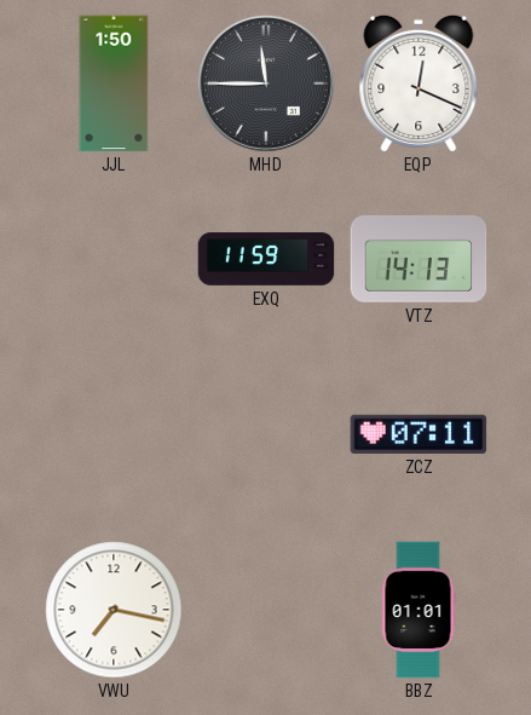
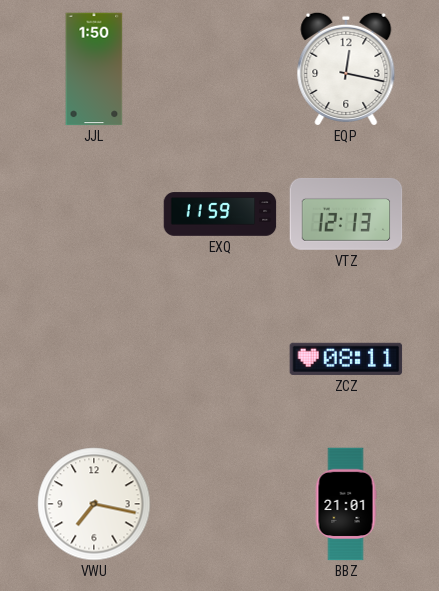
MHD: 11:45 -> none (266, 83)
EQP: 12:19 -> 12:17 (346, 69)
VTZ: 14:13 -> 12:13 (346, 214)
ZCZ: 07:11 -> 08:11 (346, 359)
BBZ: 01:01 -> 21:01 (346, 504)
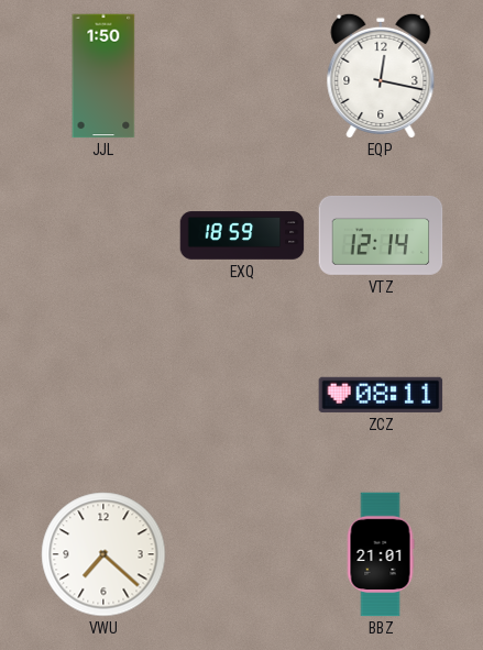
EXQ: 11:59 -> 18:59 (242, 235)
VTZ: 12:13 -> 12:14 (381, 235)
VWU: 7:17 -> 7:22 (103, 554)
